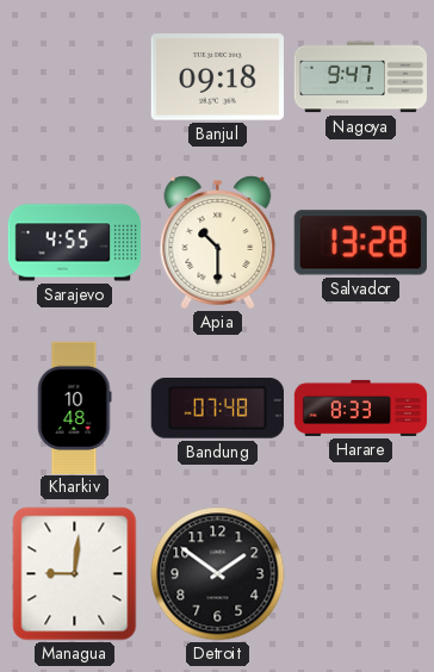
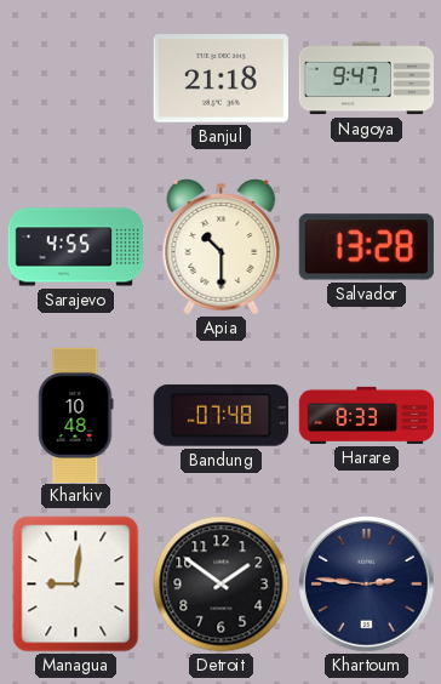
Banjul: 09:18 -> 21:18 (220, 79)
Khartoum: none -> 2:46 (367, 585)
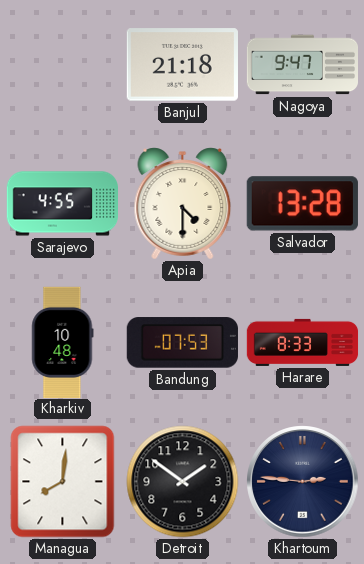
Apia: 10:30 -> 4:30 (183, 204)
Bandung: 07:48 -> 07:53 (182, 343)
Managua: 9:01 -> 8:01 (63, 482)
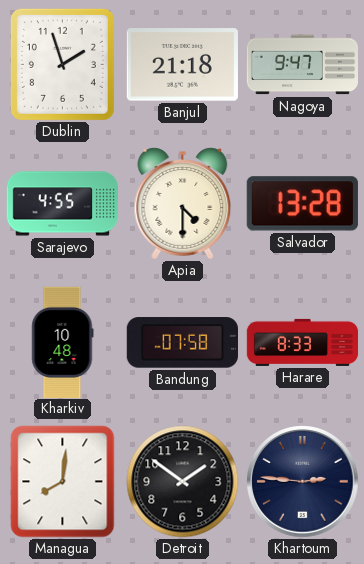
Dublin: none -> 1:57 (62, 64)
Bandung: 07:53 -> 07:58 (182, 343)
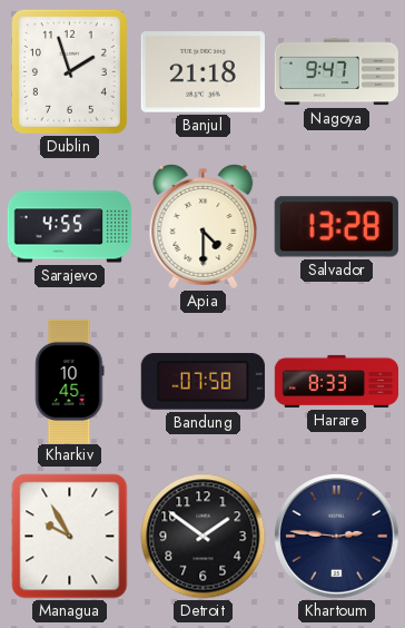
Kharkiv: 10:48 -> 10:45 (70, 381)
Managua: 8:01 -> 9:55 (70, 537)
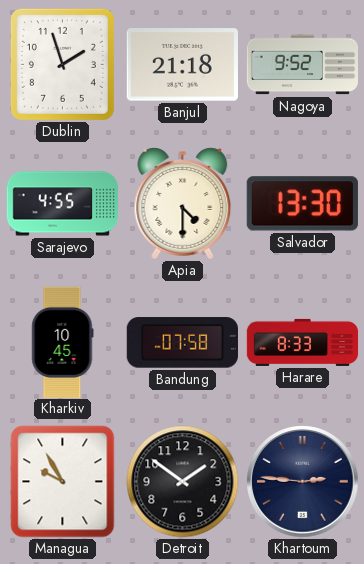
Nagoya: 9:47 -> 9:52 (302, 65)
Salvador: 13:28 -> 13:30 (302, 204)
